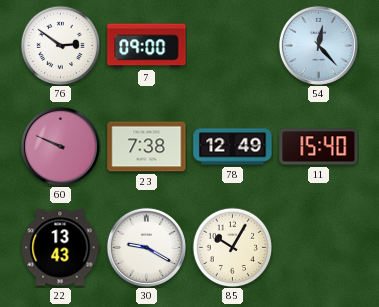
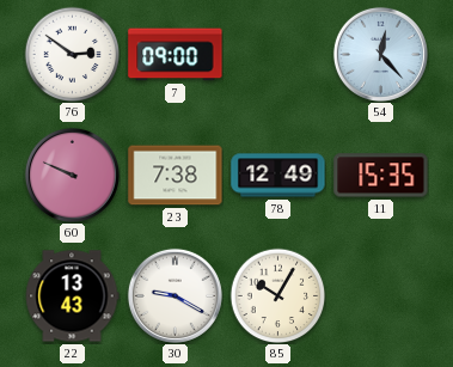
11: 15:40 -> 15:35 (381, 176)
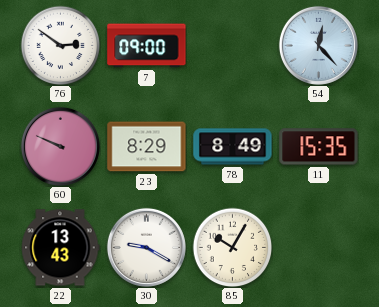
23: 7:38 -> 8:29 (147, 147)
78: 12:49 -> 8:49 (233, 147)
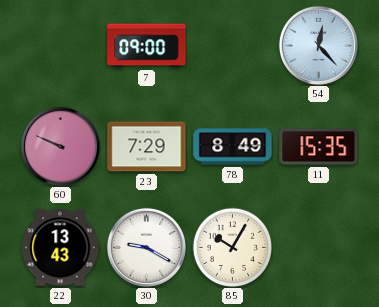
76: 2:51 -> none (60, 45)
23: 8:29 -> 7:29 (147, 147)
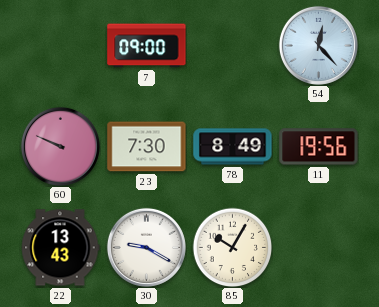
23: 7:29 -> 7:30 (147, 147)
11: 15:35 -> 19:56 (319, 147)
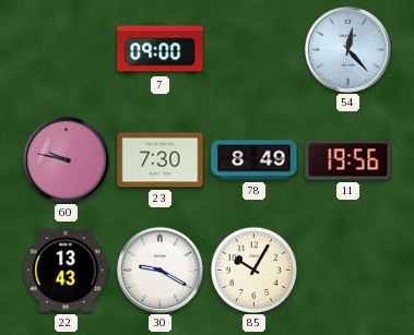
60: 9:49 -> 9:47 (66, 159)
